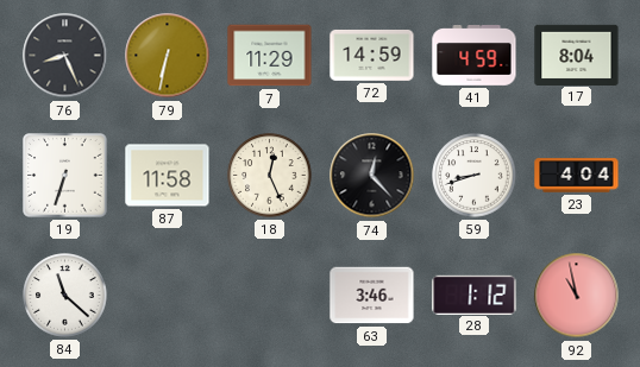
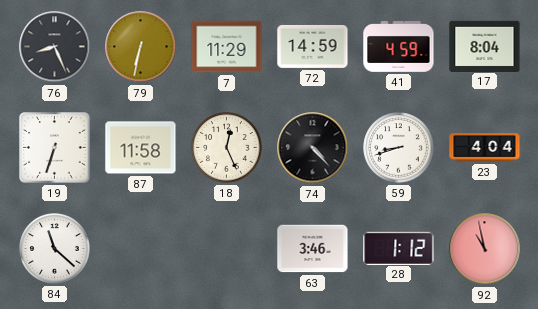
74: 12:23 -> 4:23 (313, 148)
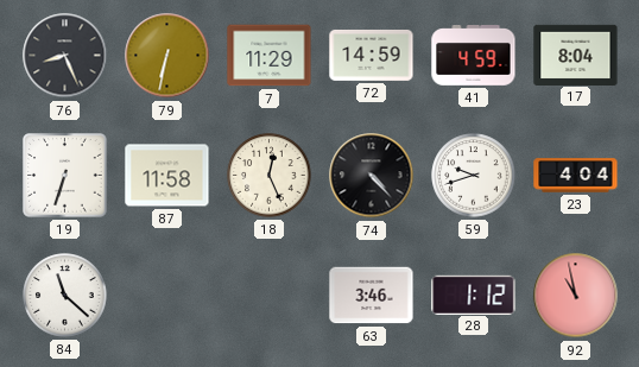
59: 8:42 -> 9:42 (474, 176)
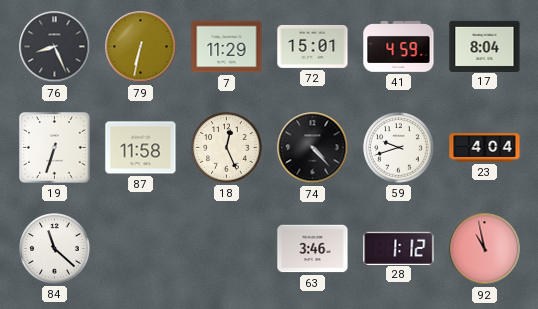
72: 14:59 -> 15:01 (313, 46)
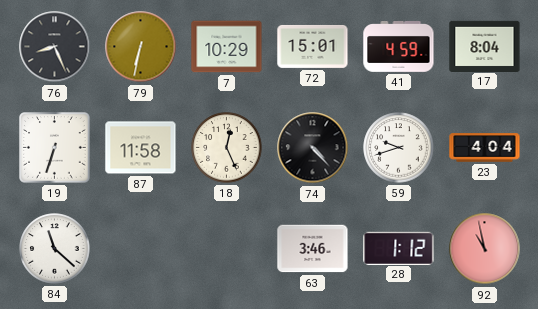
7: 11:29 -> 10:29 (227, 47)
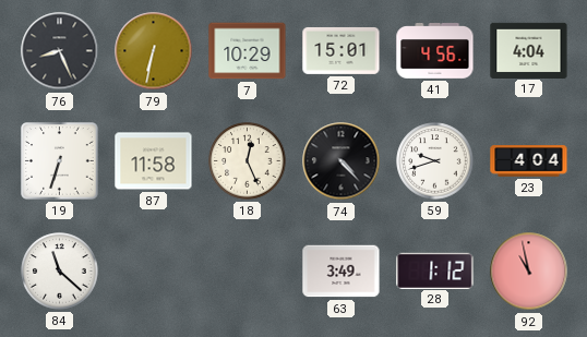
41: 4:59 -> 4:56 (435, 51)
17: 8:04 -> 4:04 (529, 50)
63: 3:46 -> 3:49 (342, 272)
